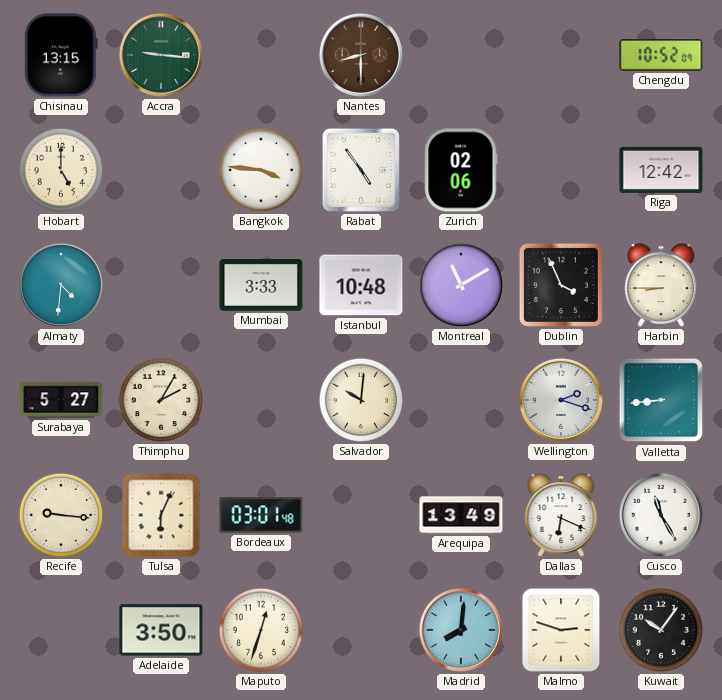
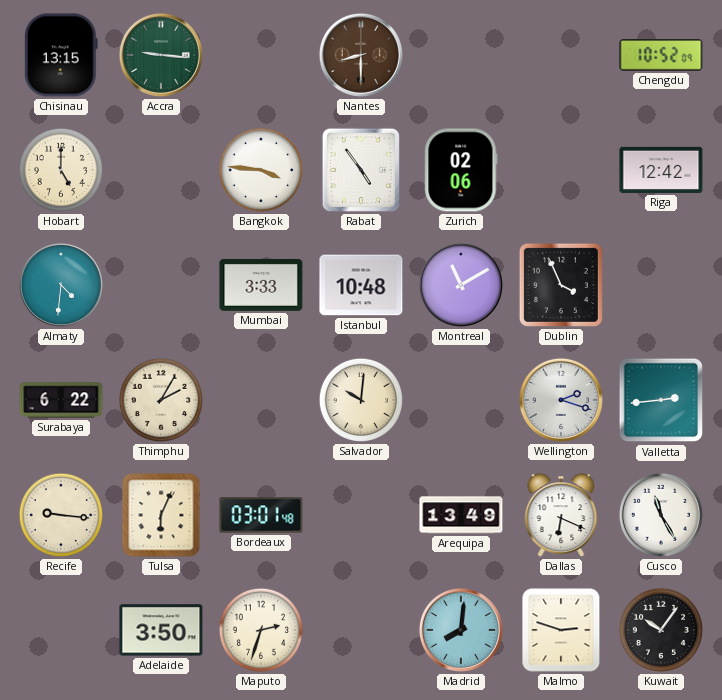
Harbin: 8:45 -> none (661, 285)
Surabaya: 5:27 -> 6:22 (61, 400)
Valletta: 8:44 -> 2:44 (661, 400)
Maputo: 12:33 -> 2:33 (261, 630)
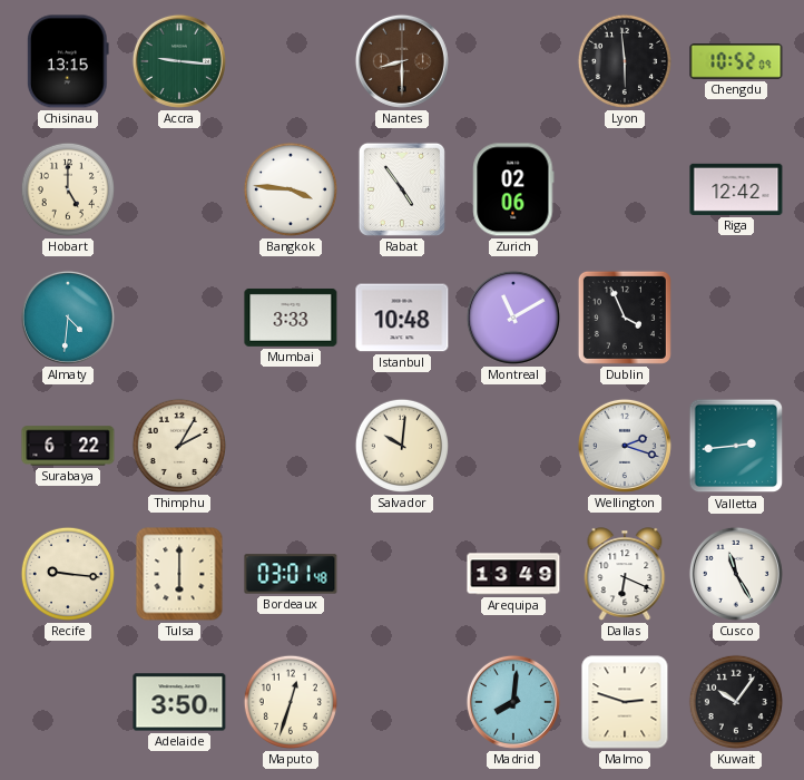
Lyon: none -> 5:59 (625, 61)
Tulsa: 6:04 -> 6:00 (179, 574)
Maputo: 2:33 -> 12:33 (291, 702)
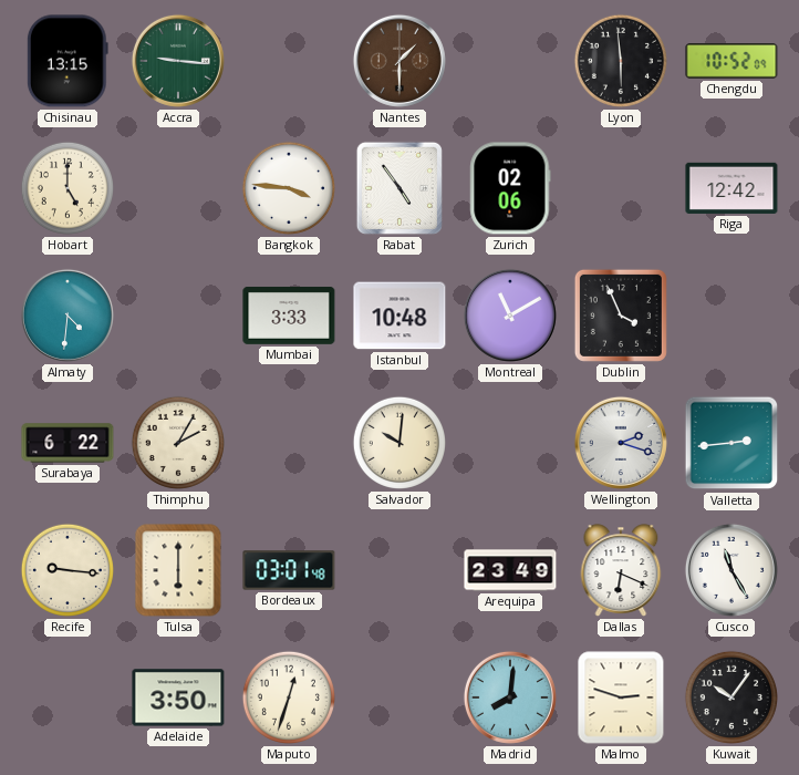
Nantes: 8:30 -> 1:30 (399, 61)
Arequipa: 13:49 -> 23:49 (510, 570)
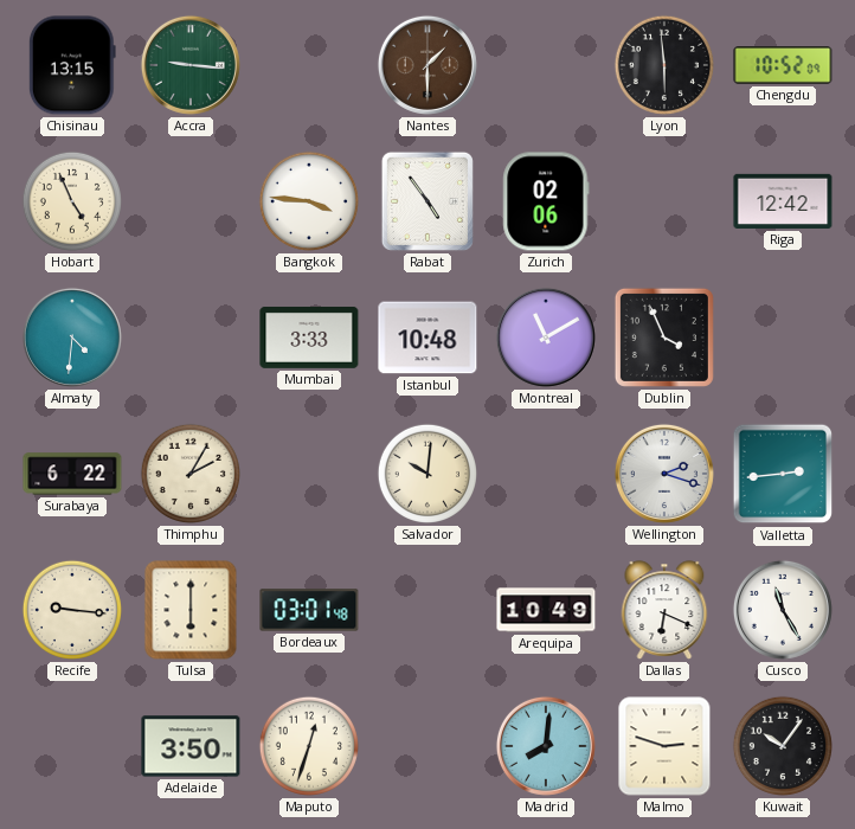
Hobart: 5:00 -> 4:56 (72, 201)
Arequipa: 23:49 -> 10:49 (546, 610)
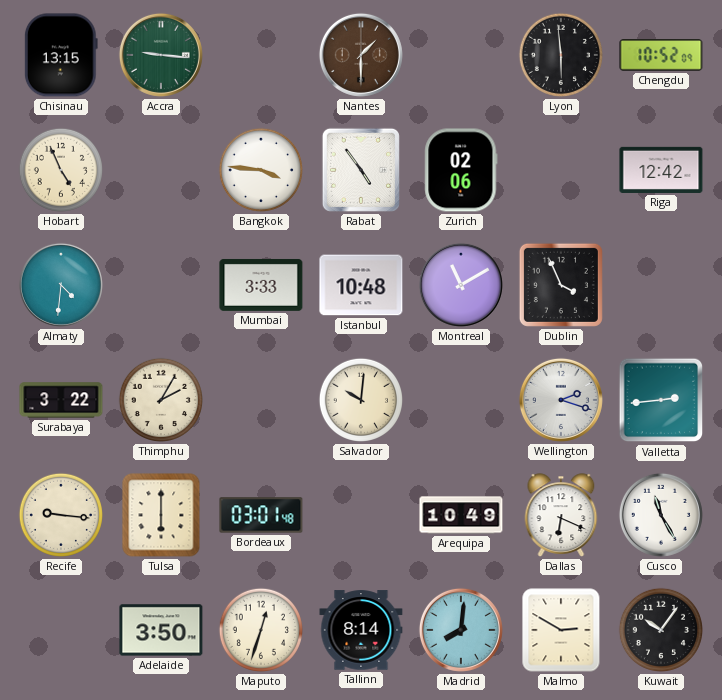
Surabaya: 6:22 -> 3:22 (61, 400)
Tallinn: none -> 8:14 (361, 630)
Malmo: 2:48 -> 2:50 (561, 630)
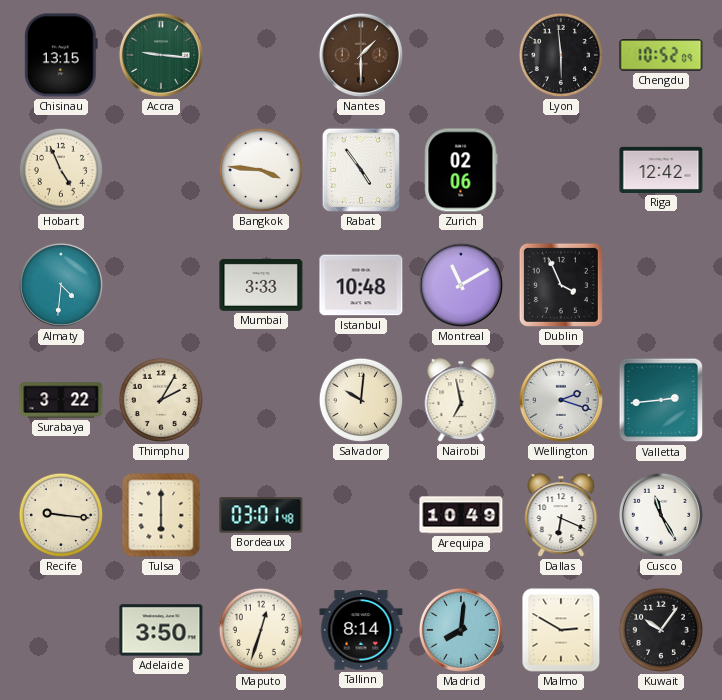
Nairobi: none -> 6:58 (461, 400)
